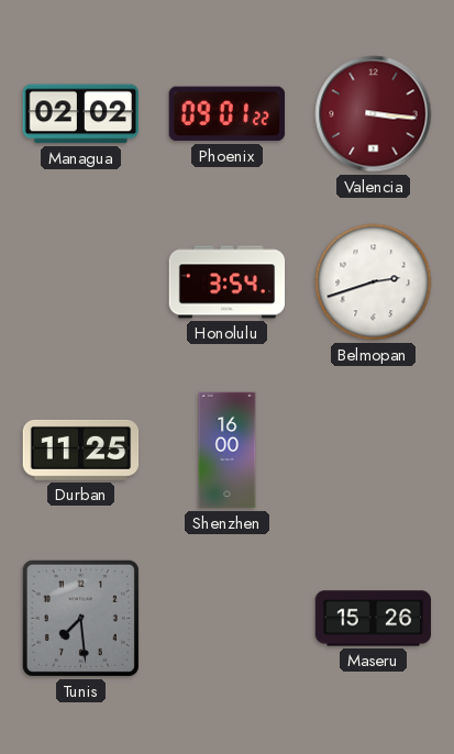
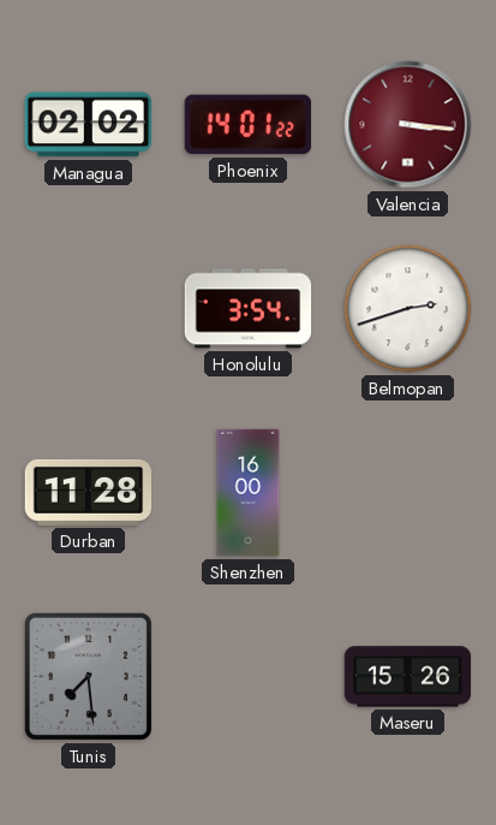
Phoenix: 09:01 -> 14:01 (247, 125)
Durban: 11:25 -> 11:28 (89, 492)
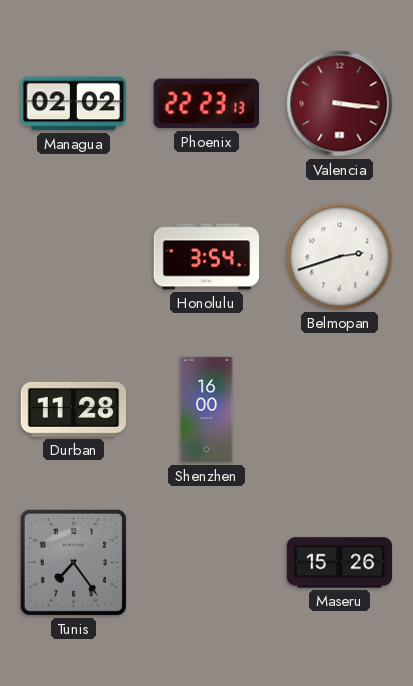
Phoenix: 14:01 -> 22:23 (206, 104)
Tunis: 7:29 -> 7:24 (73, 562)
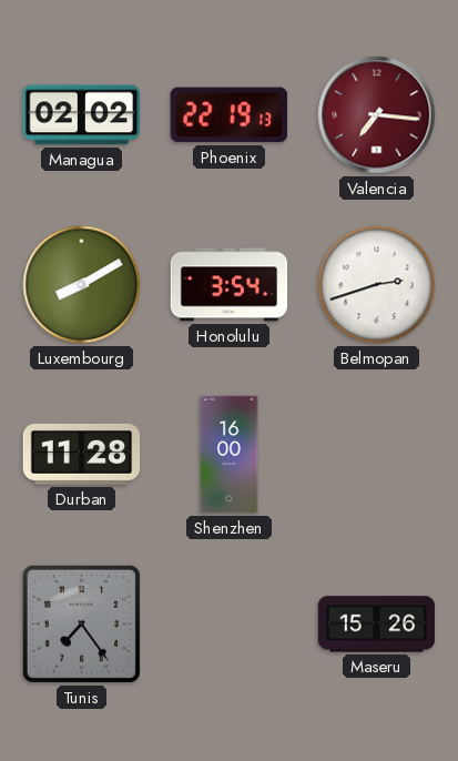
Phoenix: 22:23 -> 22:19 (228, 115)
Valencia: 3:16 -> 7:16 (377, 115)
Luxembourg: none -> 8:10 (82, 285)
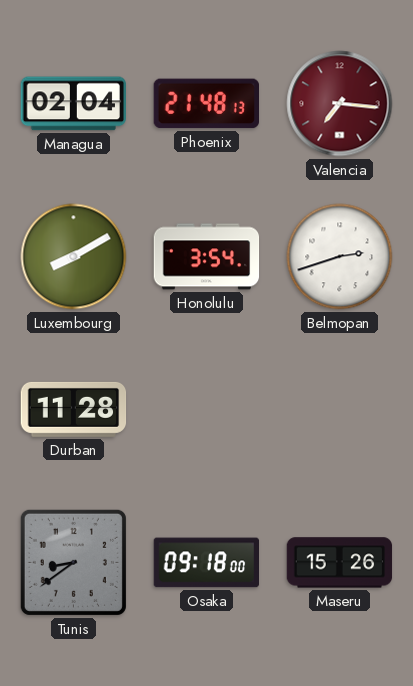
Managua: 02:02 -> 02:04 (73, 104)
Phoenix: 22:19 -> 21:48 (206, 104)
Shenzhen: 16:00 -> none (230, 455)
Tunis: 7:24 -> 8:39 (73, 562)
Osaka: none -> 09:18 (206, 563)
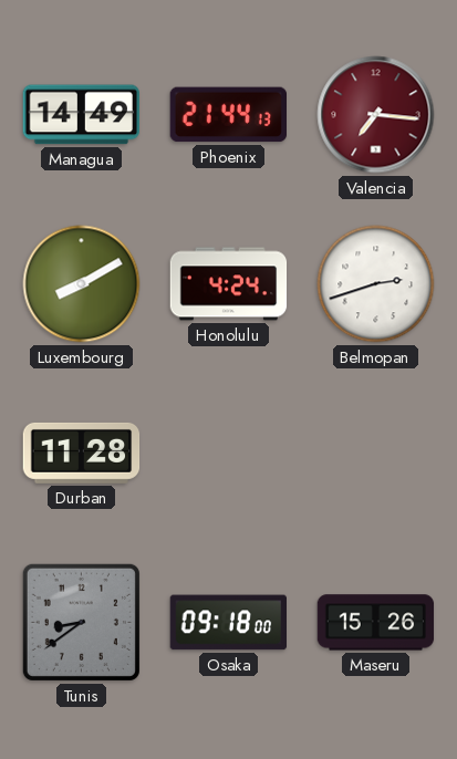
Managua: 02:04 -> 14:49 (81, 115)
Phoenix: 21:48 -> 21:44 (228, 115)
Honolulu: 3:54 -> 4:24 (229, 284)
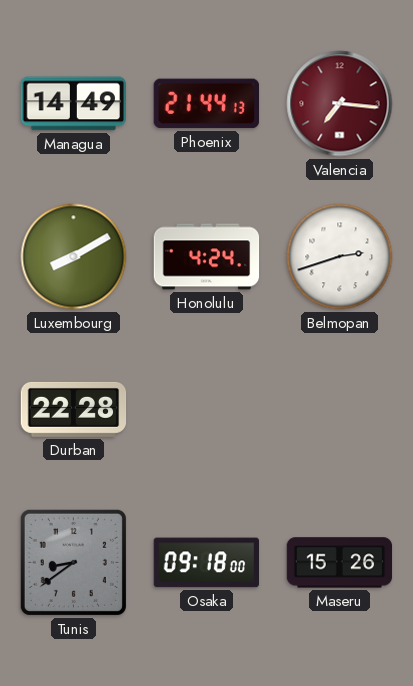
Durban: 11:28 -> 22:28 (74, 409)
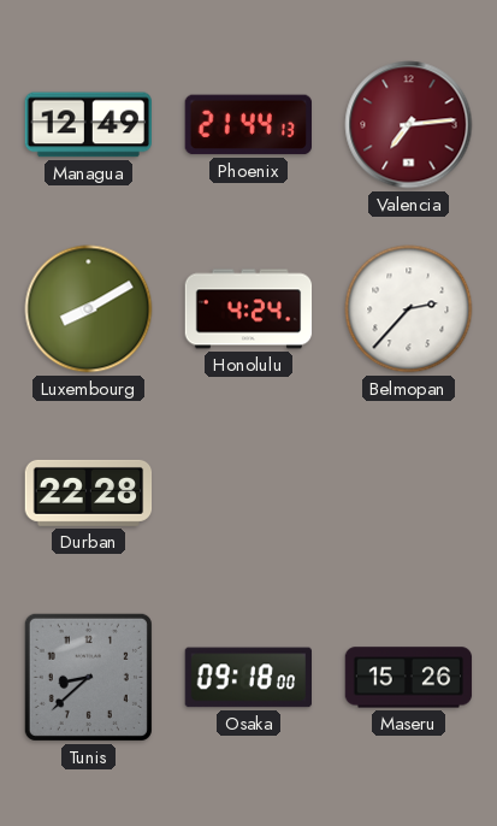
Managua: 14:49 -> 12:49 (88, 125)
Valencia: 7:16 -> 7:14 (409, 125)
Belmopan: 2:42 -> 2:37 (409, 309)
Tunis: 8:39 -> 8:38 (88, 677)
